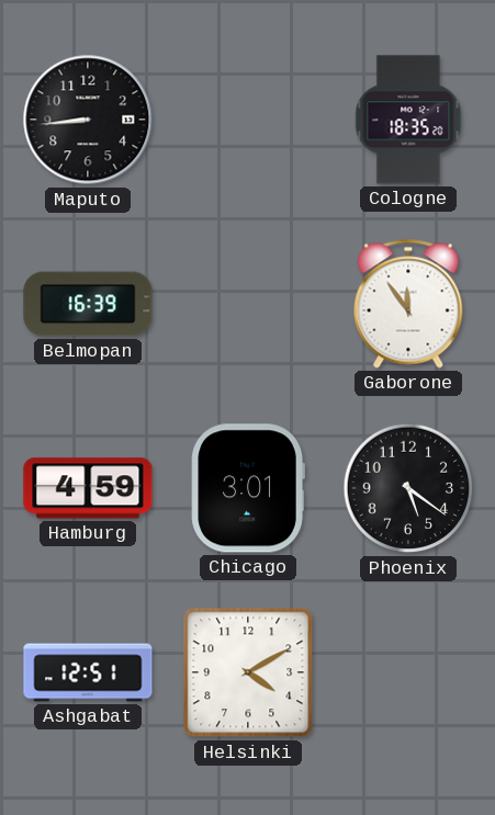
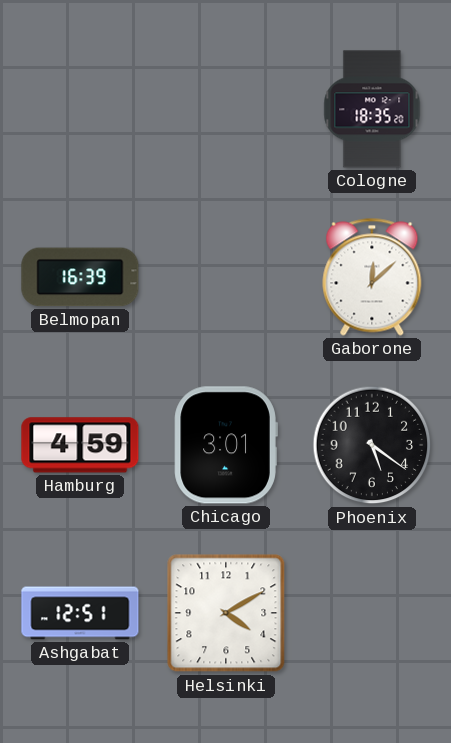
Maputo: 8:44 -> none (88, 120)
Gaborone: 11:54 -> 12:08 (372, 277)
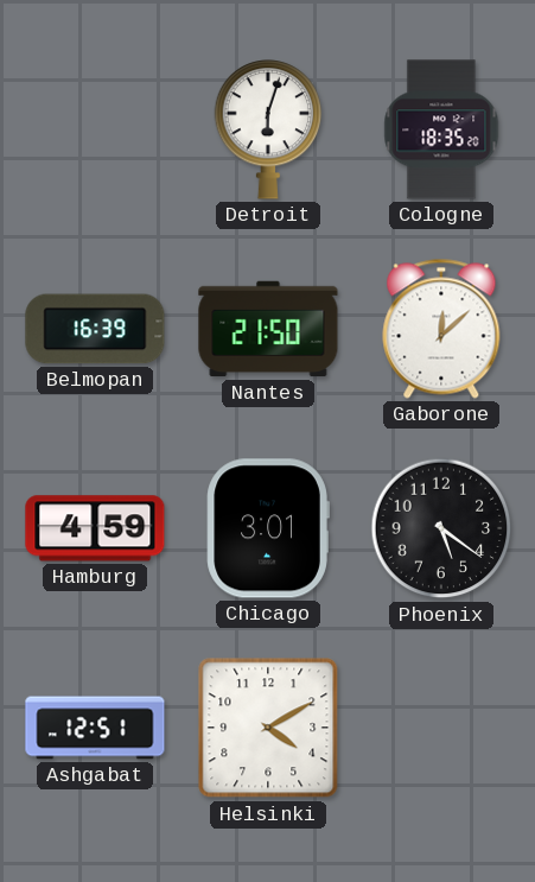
Detroit: none -> 6:03 (268, 129)
Nantes: none -> 21:50 (268, 329)
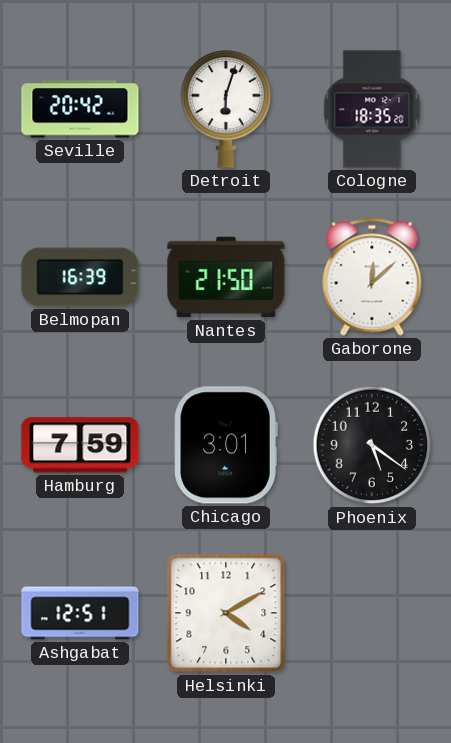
Seville: none -> 20:42 (80, 109)
Hamburg: 4:59 -> 7:59 (80, 445)
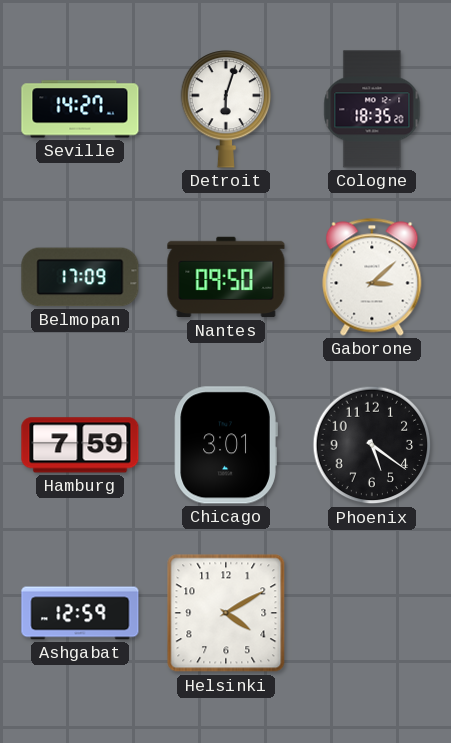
Seville: 20:42 -> 14:27 (80, 109)
Belmopan: 16:39 -> 17:09 (80, 277)
Nantes: 21:50 -> 09:50 (226, 277)
Gaborone: 12:08 -> 3:08 (372, 277)
Ashgabat: 12:51 -> 12:59 (80, 613)
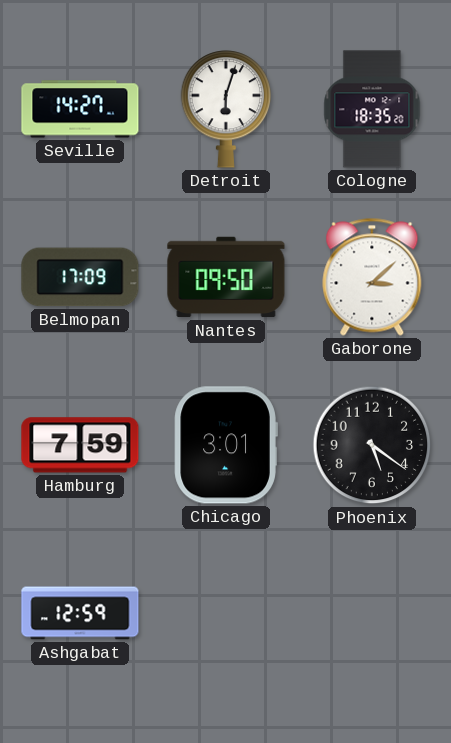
Helsinki: 4:10 -> none (226, 613)
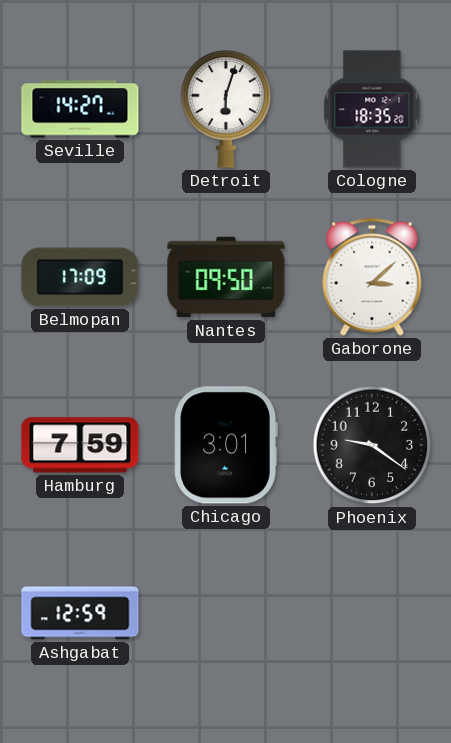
Phoenix: 5:21 -> 9:21 (372, 445)
